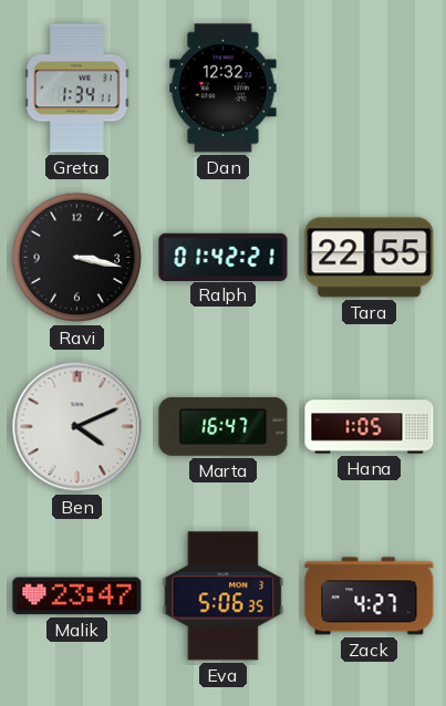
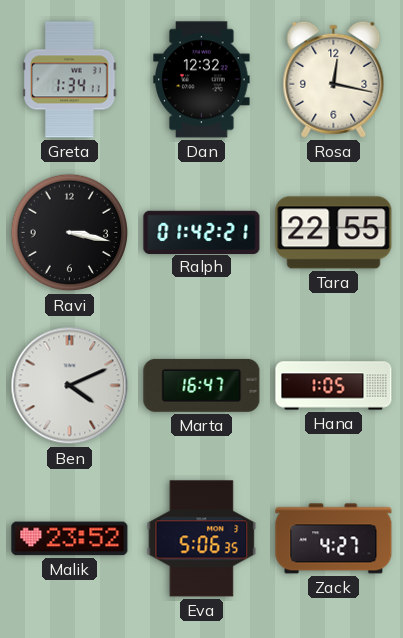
Rosa: none -> 12:17 (334, 79)
Malik: 23:47 -> 23:52 (70, 539)
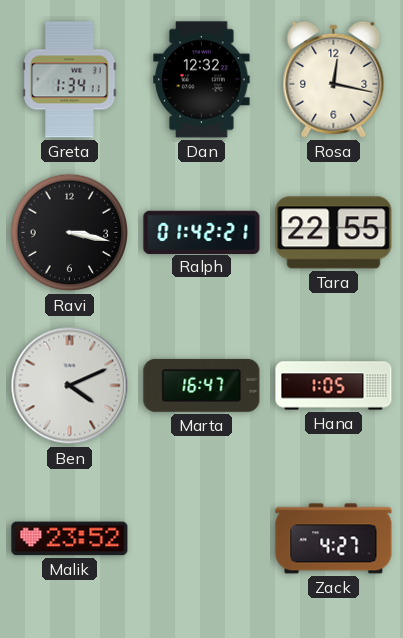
Eva: 5:06 -> none (202, 539)
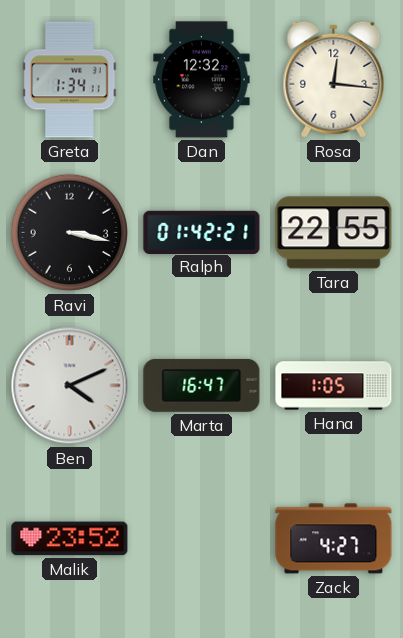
Rosa: 12:17 -> 12:16 (334, 79)
